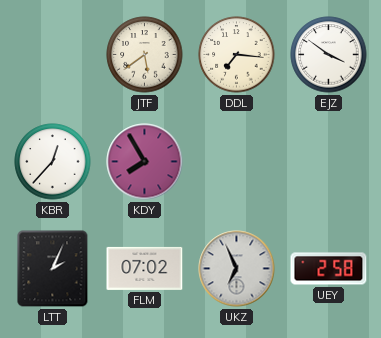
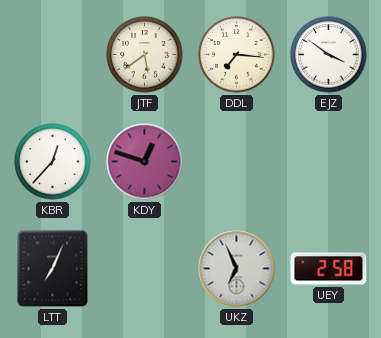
KDY: 7:55 -> 12:48 (145, 162)
LTT: 2:04 -> 7:04 (53, 269)
FLM: 07:02 -> none (145, 268)
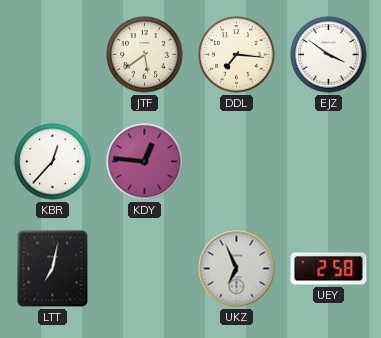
KDY: 12:48 -> 12:46 (145, 162)
LTT: 7:04 -> 7:02 (53, 269)
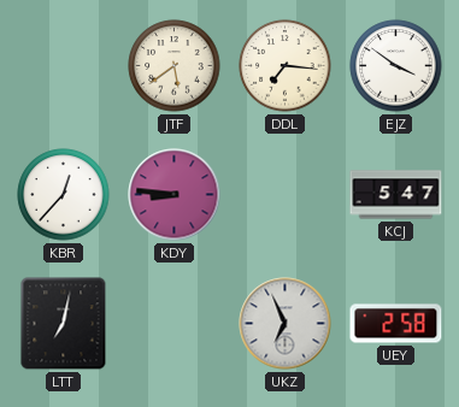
KDY: 12:46 -> 8:46 (175, 195)
KCJ: none -> 5:47 (396, 195)
